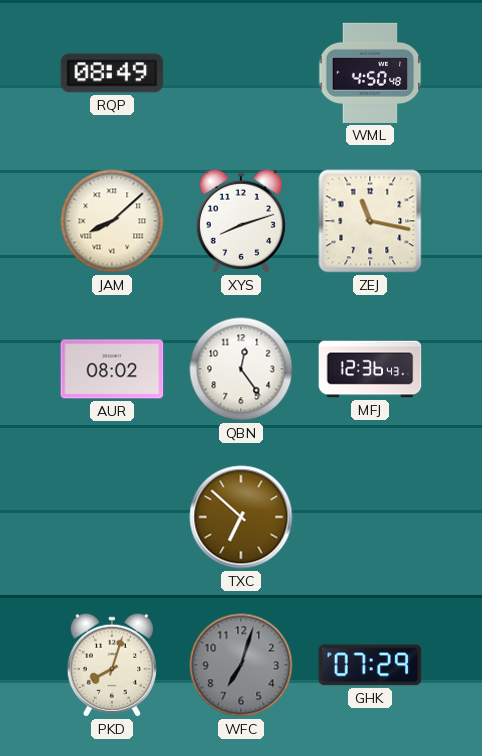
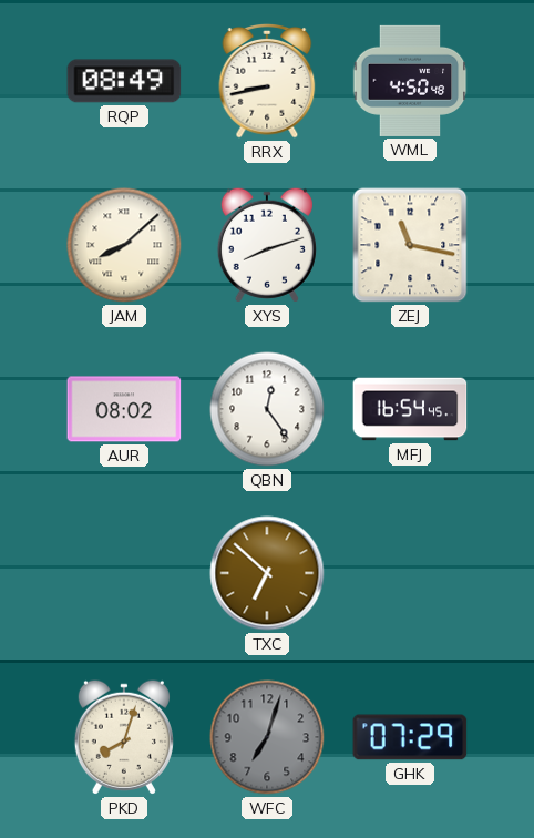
RRX: none -> 8:43 (267, 82)
MFJ: 12:36 -> 16:54 (410, 409)
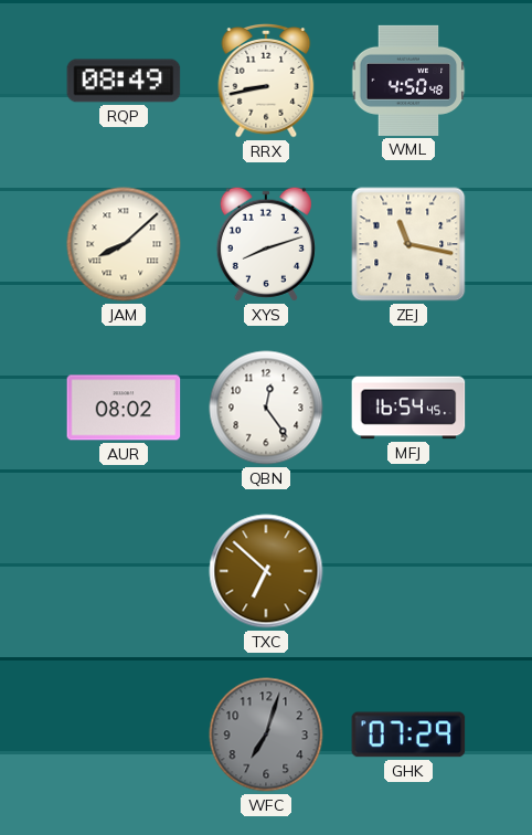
PKD: 8:03 -> none (124, 737)
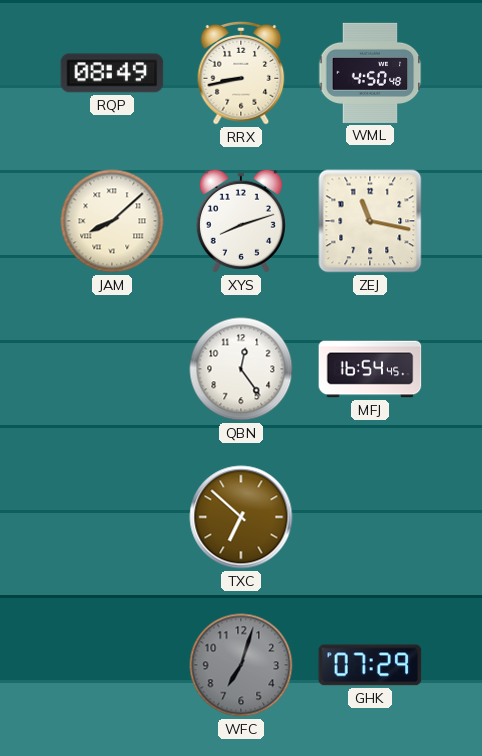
AUR: 08:02 -> none (124, 408)
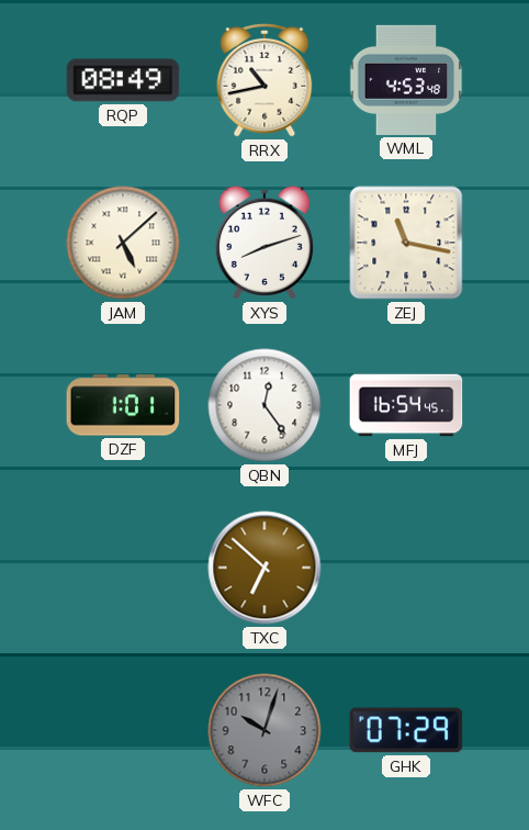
RRX: 8:43 -> 10:43 (264, 81)
WML: 4:50 -> 4:53 (406, 80)
JAM: 8:08 -> 5:08 (123, 243)
DZF: none -> 1:01 (123, 405)
WFC: 7:03 -> 10:03 (264, 730)
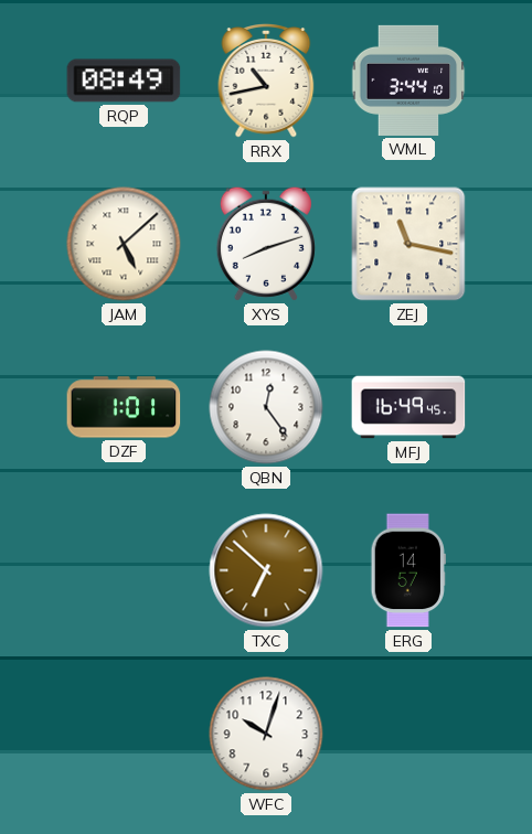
WML: 4:53 -> 3:44 (408, 81)
MFJ: 16:54 -> 16:49 (408, 407)
ERG: none -> 14:57 (407, 570)
WFC dial: grey -> white (266, 734)
GHK: 07:29 -> none (406, 730)
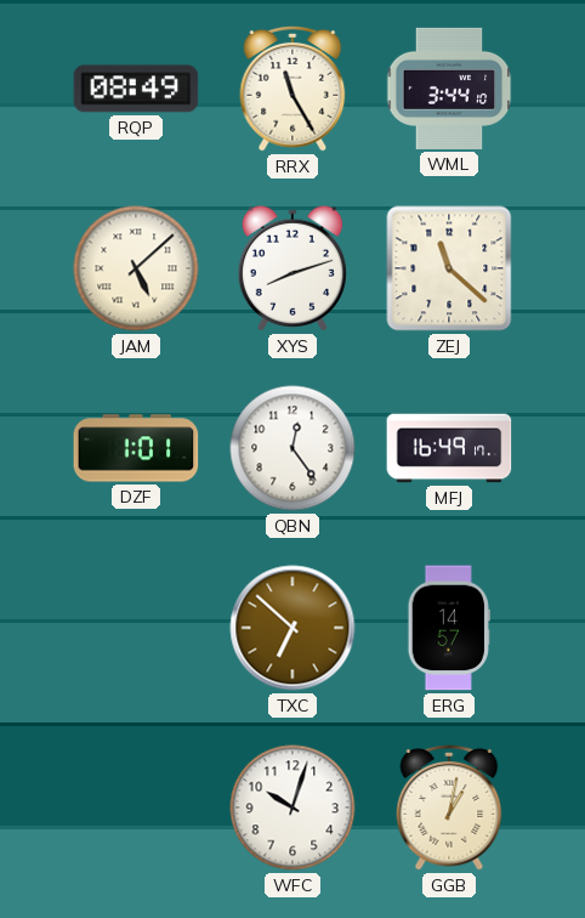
RRX: 10:43 -> 11:25 (292, 90)
ZEJ: 11:17 -> 11:22 (449, 268)
MFJ: 16:49:45 -> 16:49:17 (449, 448)
GGB: none -> 1:02 (449, 809)
